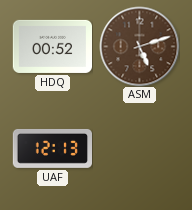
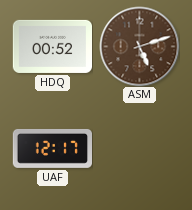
UAF: 12:13 -> 12:17 (52, 148)
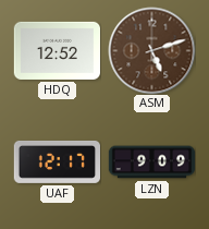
HDQ: 00:52 -> 12:52 (57, 50)
LZN: none -> 9:09 (151, 162)
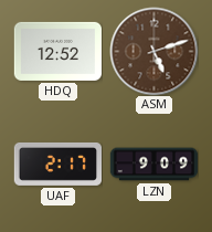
UAF: 12:17 -> 2:17 (57, 164)
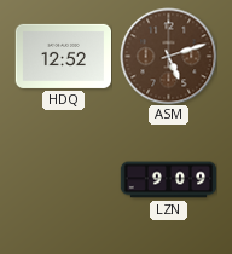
UAF: 2:17 -> none (57, 164)
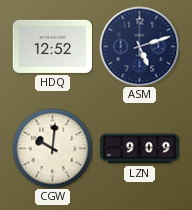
ASM dial: brown -> navy (139, 46)
CGW: none -> 10:01 (52, 148)
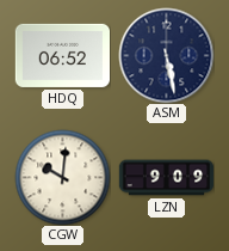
HDQ: 12:52 -> 06:52 (62, 55)
ASM: 5:12 -> 5:28 (166, 55)
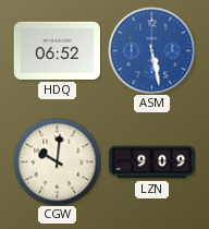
ASM dial: navy -> blue (151, 50)
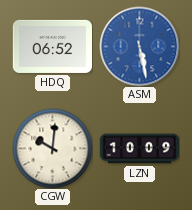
LZN: 9:09 -> 10:09 (139, 149)
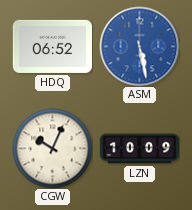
CGW: 10:01 -> 10:04 (52, 148)
